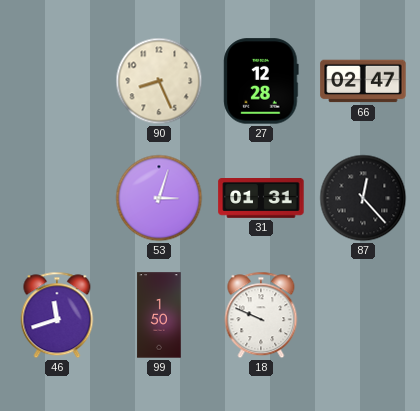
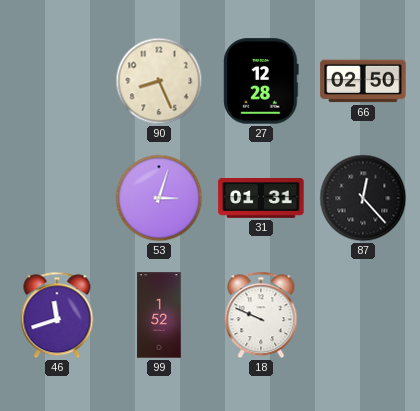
66: 02:47 -> 02:50 (363, 81)
99: 1:50 -> 1:52 (159, 315)
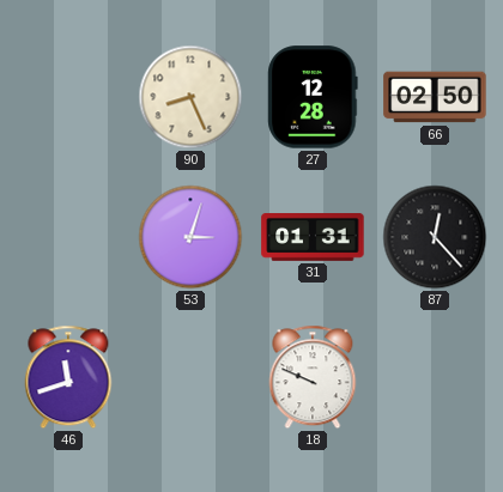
99: 1:52 -> none (159, 315)
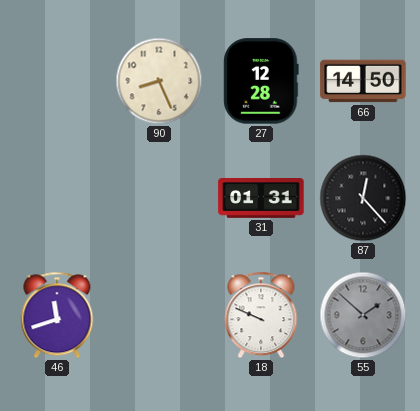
66: 02:50 -> 14:50 (363, 81)
53: 3:03 -> none (190, 237)
55: none -> 1:52 (363, 315)
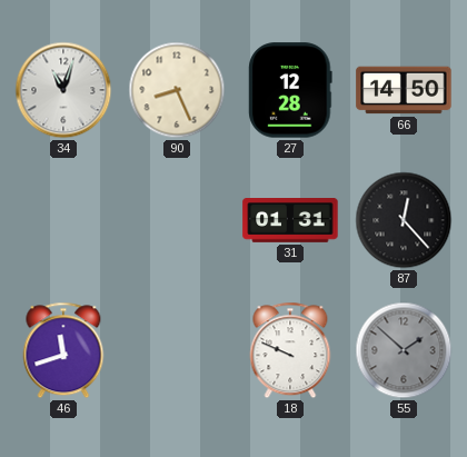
34: none -> 11:03 (63, 90)
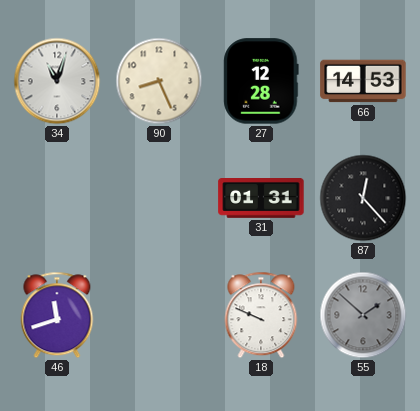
66: 14:50 -> 14:53 (363, 81)
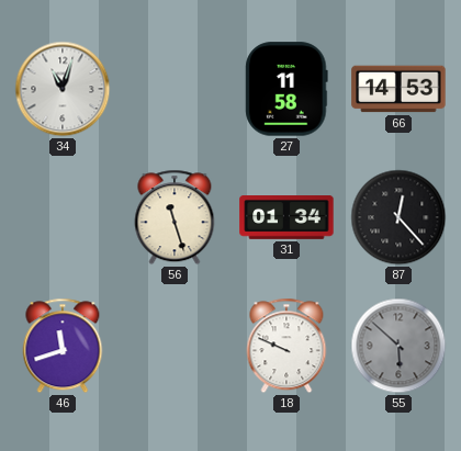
90: 8:26 -> none (159, 81)
27: 12:28 -> 11:58 (286, 89)
56: none -> 11:27 (175, 217)
31: 01:31 -> 01:34 (286, 218)
55: 1:52 -> 5:52 (398, 346)
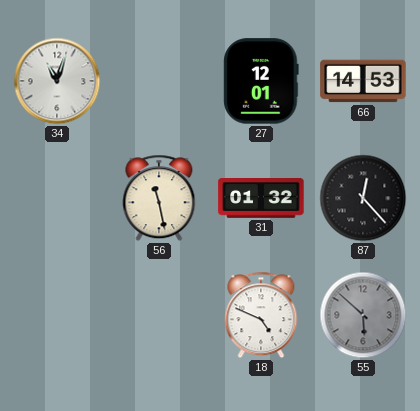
27: 11:58 -> 12:01 (261, 81)
56: 11:27 -> 11:28 (159, 198)
31: 01:34 -> 01:32 (261, 199)
46: 11:42 -> none (63, 346)
18: 9:49 -> 4:49 (261, 315)
